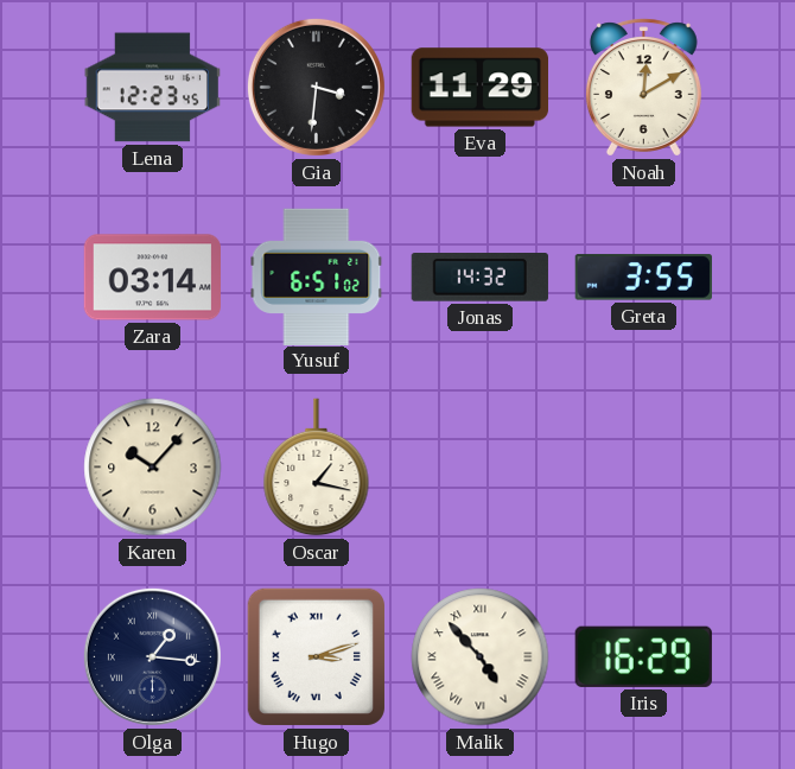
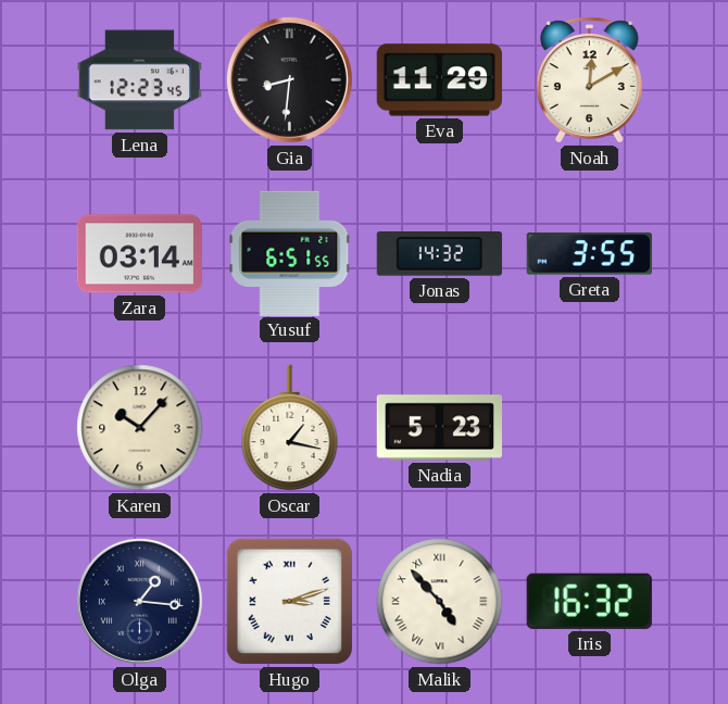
Gia: 3:31 -> 8:31 (289, 79)
Yusuf: 6:51:02 -> 6:51:55 (290, 253)
Nadia: none -> 5:23 (439, 428)
Iris: 16:29 -> 16:32 (589, 601)
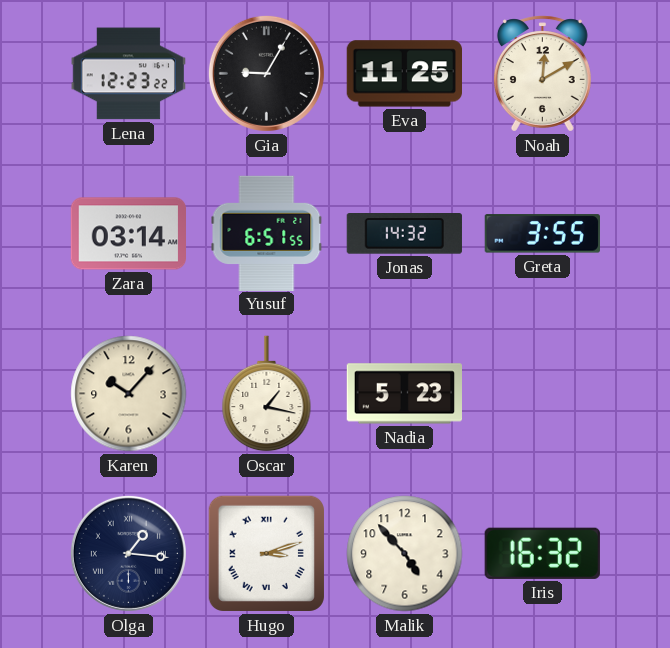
Lena: 12:23:45 -> 12:23:22 (128, 74)
Gia: 8:31 -> 9:05 (266, 73)
Eva: 11:29 -> 11:25 (404, 74)
Malik numerals: Roman -> Arabic (405, 554)
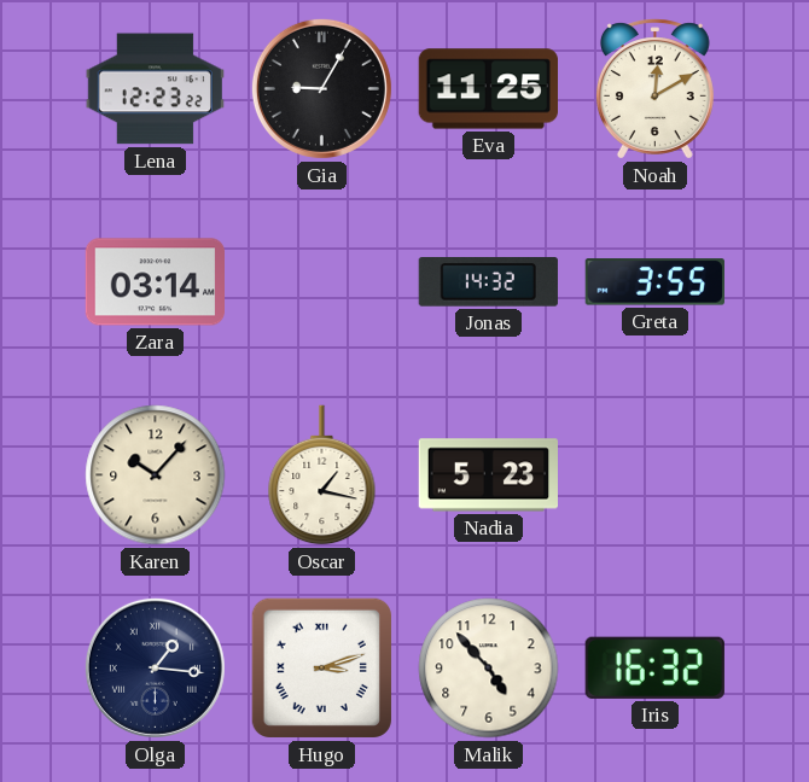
Yusuf: 6:51 -> none (267, 233)
